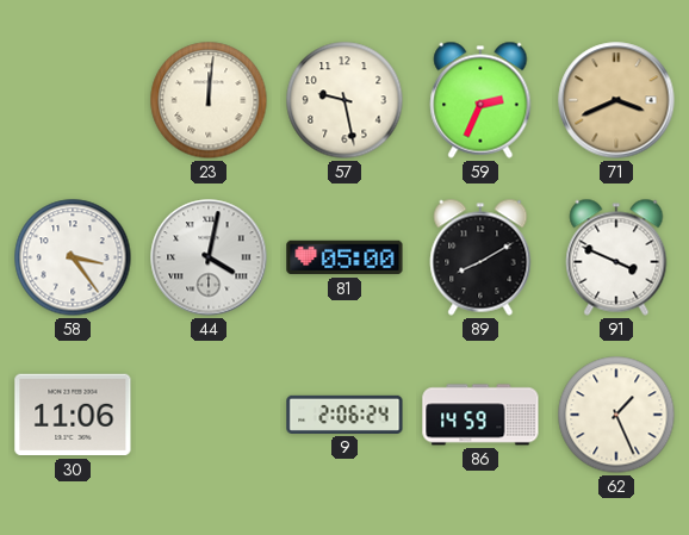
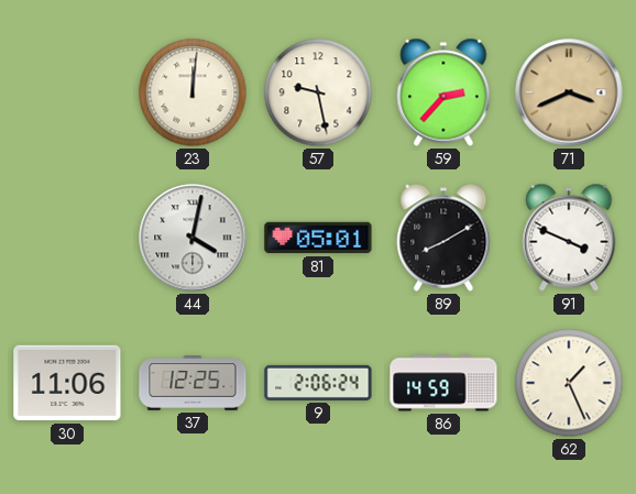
59: 2:34 -> 2:37 (443, 92)
58: 3:24 -> none (73, 257)
81: 05:00 -> 05:01 (318, 238)
37: none -> 12:25 (193, 383)
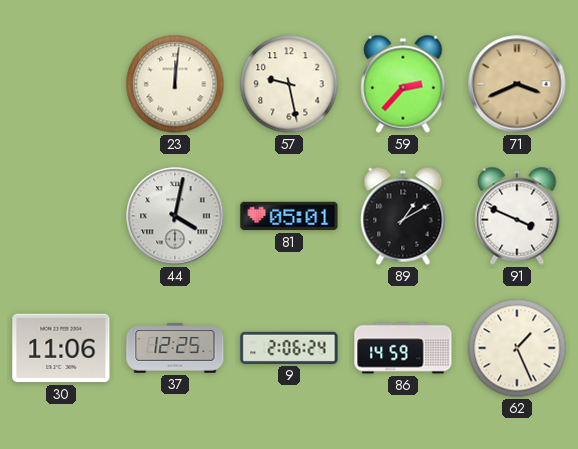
89: 8:10 -> 1:10 (403, 216)
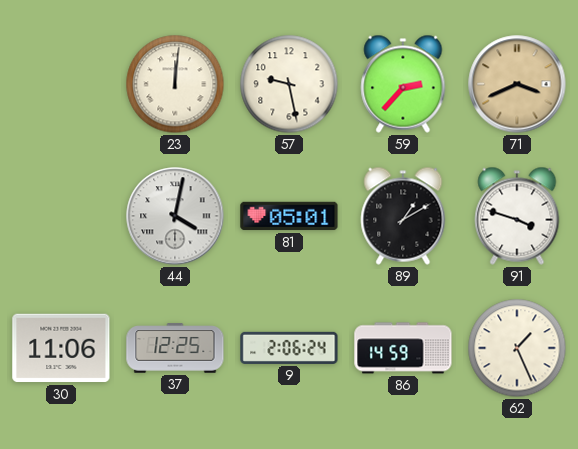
91: 3:49 -> 3:48 (517, 216)
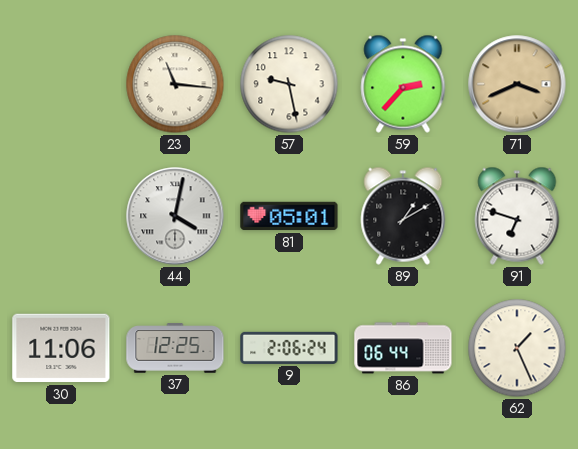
23: 12:01 -> 11:16 (175, 84)
91: 3:48 -> 6:48 (517, 216)
86: 14:59 -> 06:44 (403, 348)
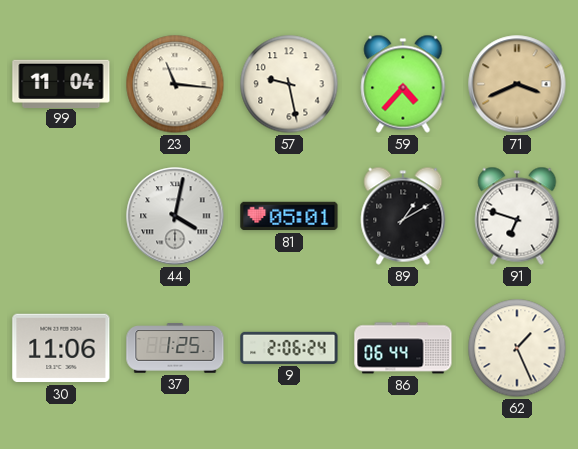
99: none -> 11:04 (61, 83)
59: 2:37 -> 4:37 (403, 84)
37: 12:25 -> 1:25 (175, 348)
